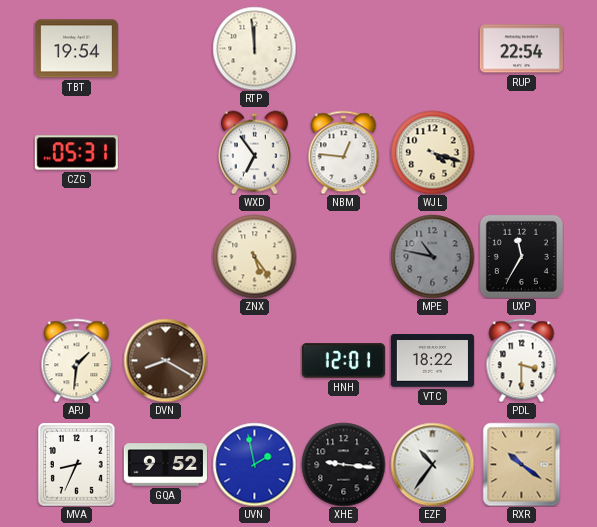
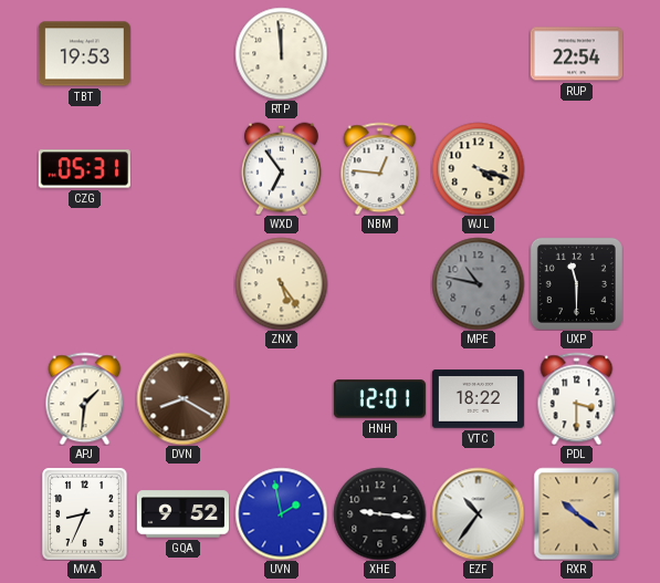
TBT: 19:54 -> 19:53 (84, 54)
UXP: 11:35 -> 11:30 (576, 283)
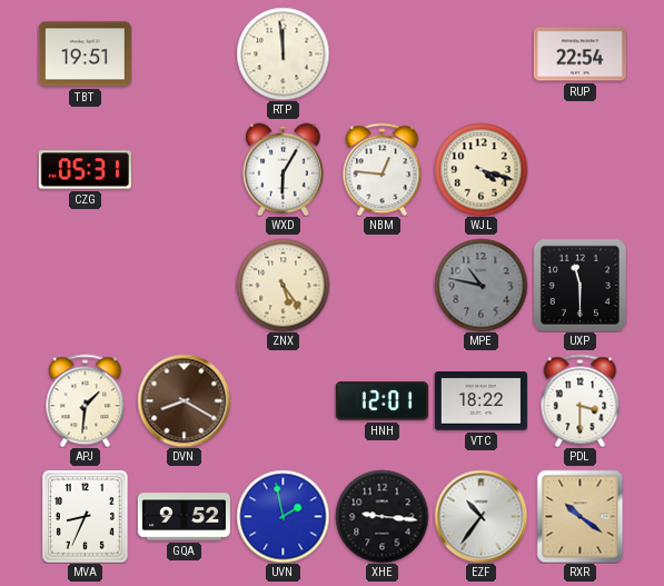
TBT: 19:53 -> 19:51 (85, 54)
WXD: 6:54 -> 6:05 (283, 169)
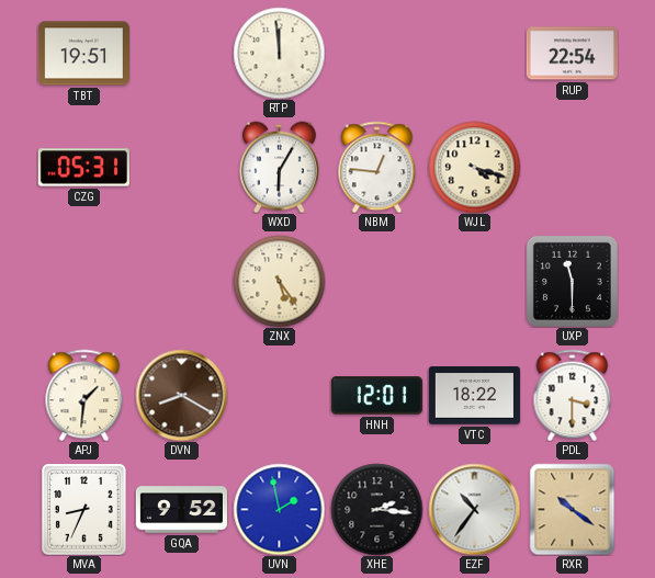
MPE: 10:47 -> none (480, 285)
XHE: 9:16 -> 2:16 (376, 509)
